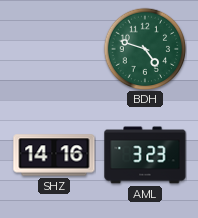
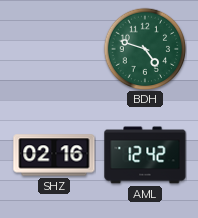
SHZ: 14:16 -> 02:16 (54, 155)
AML: 3:23 -> 12:42 (145, 155)
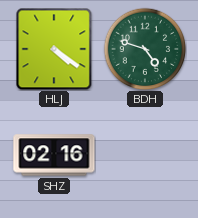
HLJ: none -> 4:21 (54, 49)
AML: 12:42 -> none (145, 155)
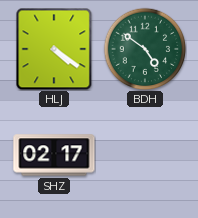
BDH: 4:48 -> 4:51 (145, 49)
SHZ: 02:16 -> 02:17 (54, 155)
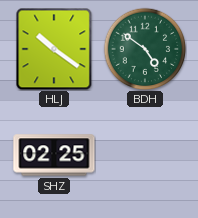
HLJ: 4:21 -> 10:21 (54, 49)
SHZ: 02:17 -> 02:25 (54, 155)
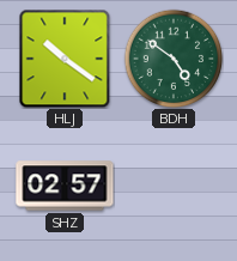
SHZ: 02:25 -> 02:57 (65, 186)
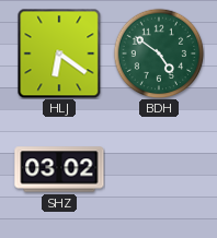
HLJ: 10:21 -> 6:21 (59, 53)
SHZ: 02:57 -> 03:02 (59, 169)
